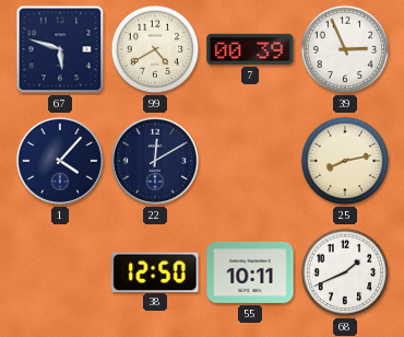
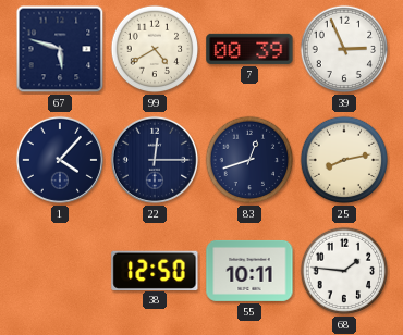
22: 12:10 -> 12:15 (155, 160)
83: none -> 12:42 (249, 160)
68: 1:41 -> 1:46 (344, 271)
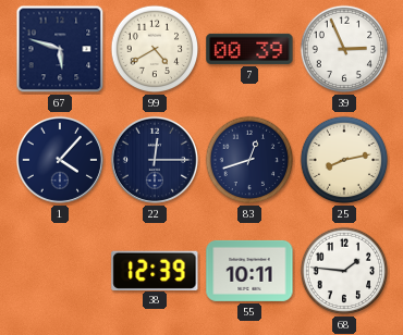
38: 12:50 -> 12:39 (155, 270)
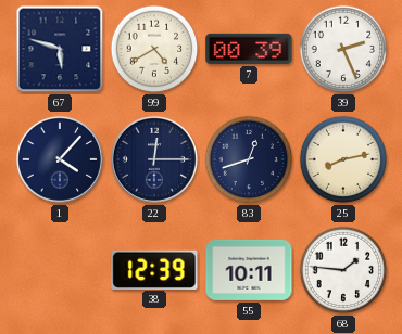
39: 2:56 -> 2:26 (343, 49)
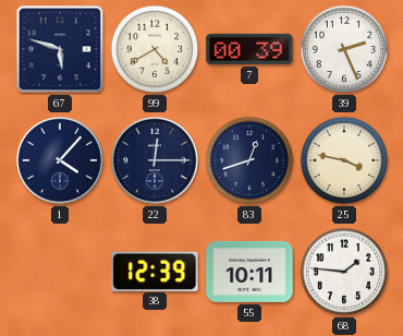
25: 8:13 -> 3:47 (344, 160)
